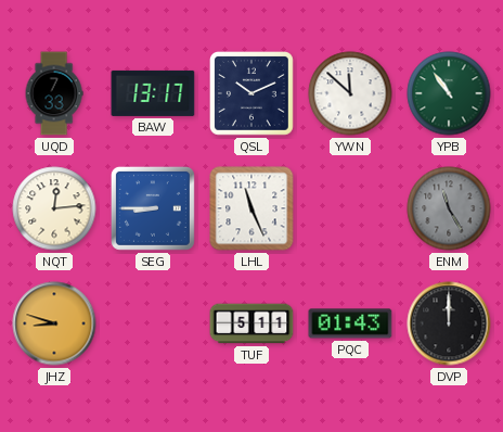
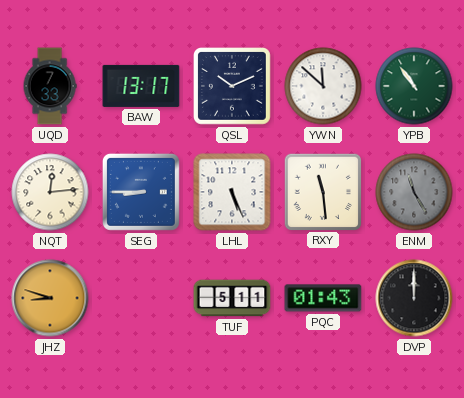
LHL: 11:26 -> 5:26 (232, 192)
RXY: none -> 11:29 (322, 191)
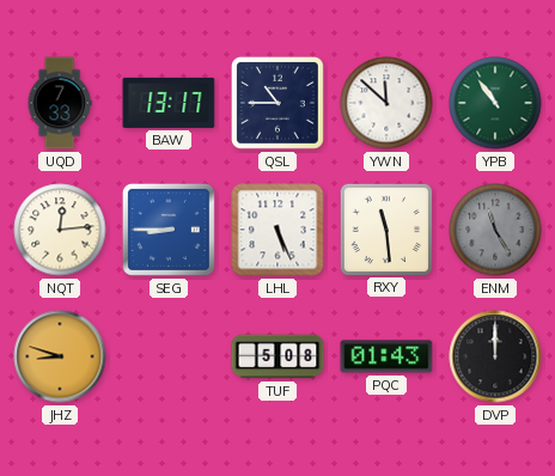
QSL: 10:11 -> 10:45 (279, 104)
TUF: 5:11 -> 5:08 (277, 356)
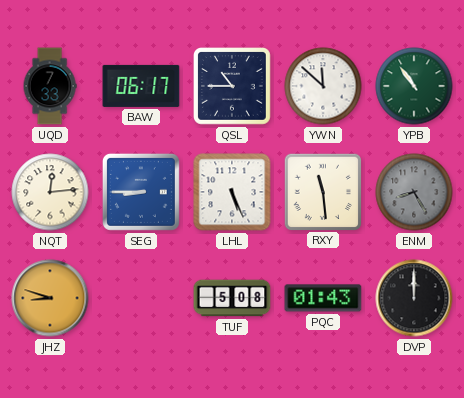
BAW: 13:17 -> 06:17 (141, 86)
ENM: 11:25 -> 8:25 (414, 192)
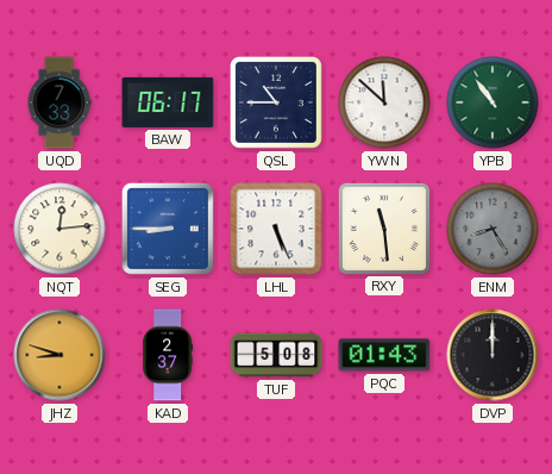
KAD: none -> 2:37 (168, 355)
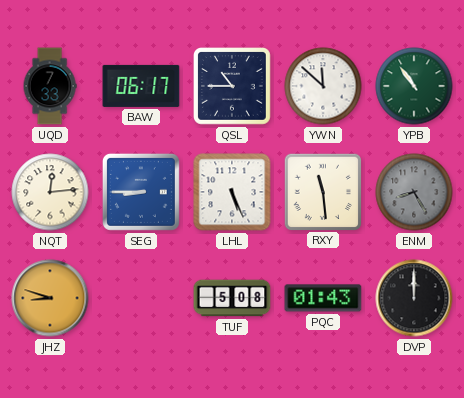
KAD: 2:37 -> none (168, 355)
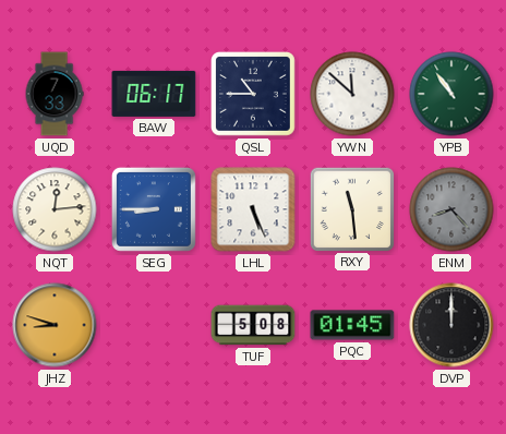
ENM: 8:25 -> 8:23 (451, 209)
PQC: 01:43 -> 01:45 (352, 325)
